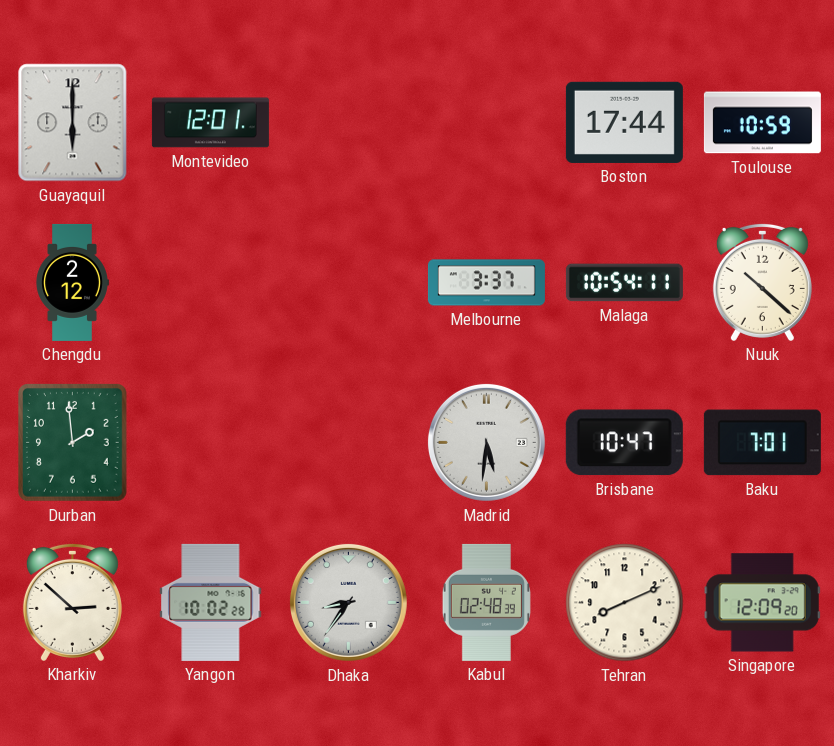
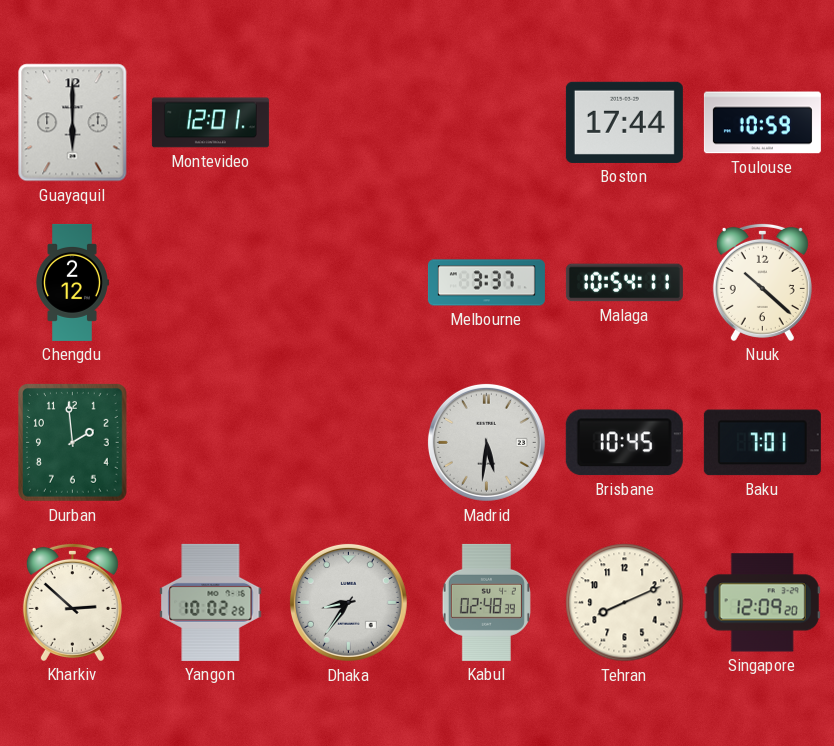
Brisbane: 10:47 -> 10:45 (624, 443)
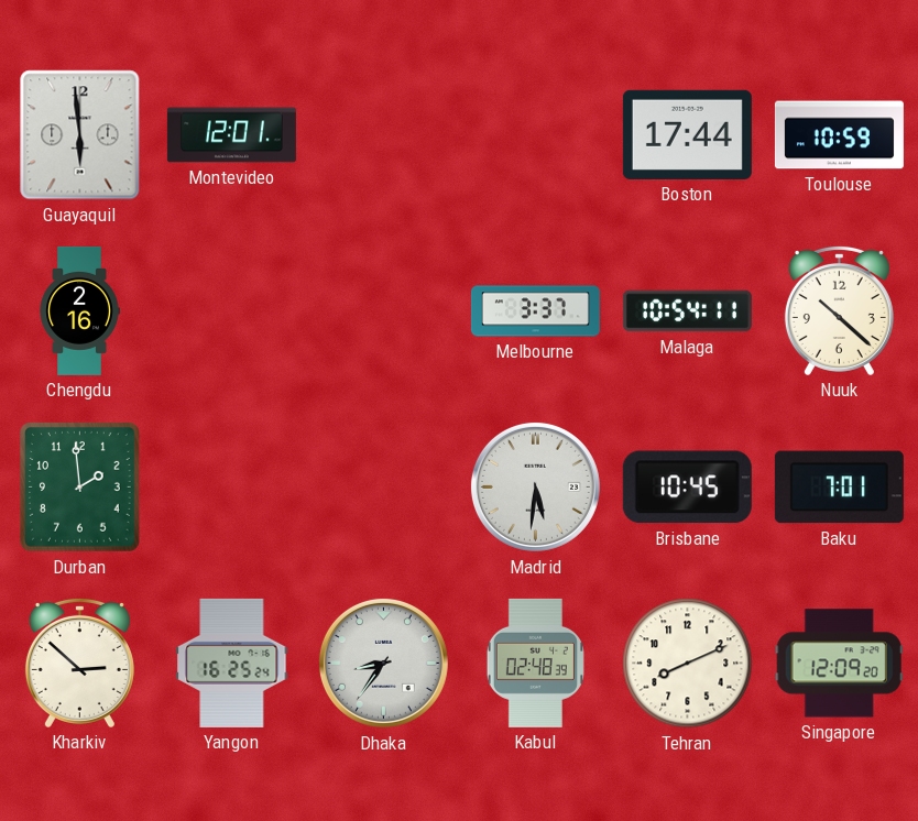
Guayaquil: 6:00 -> 5:59 (80, 135)
Chengdu: 2:12 -> 2:16 (79, 310)
Yangon: 10:02 -> 16:25 (232, 663)
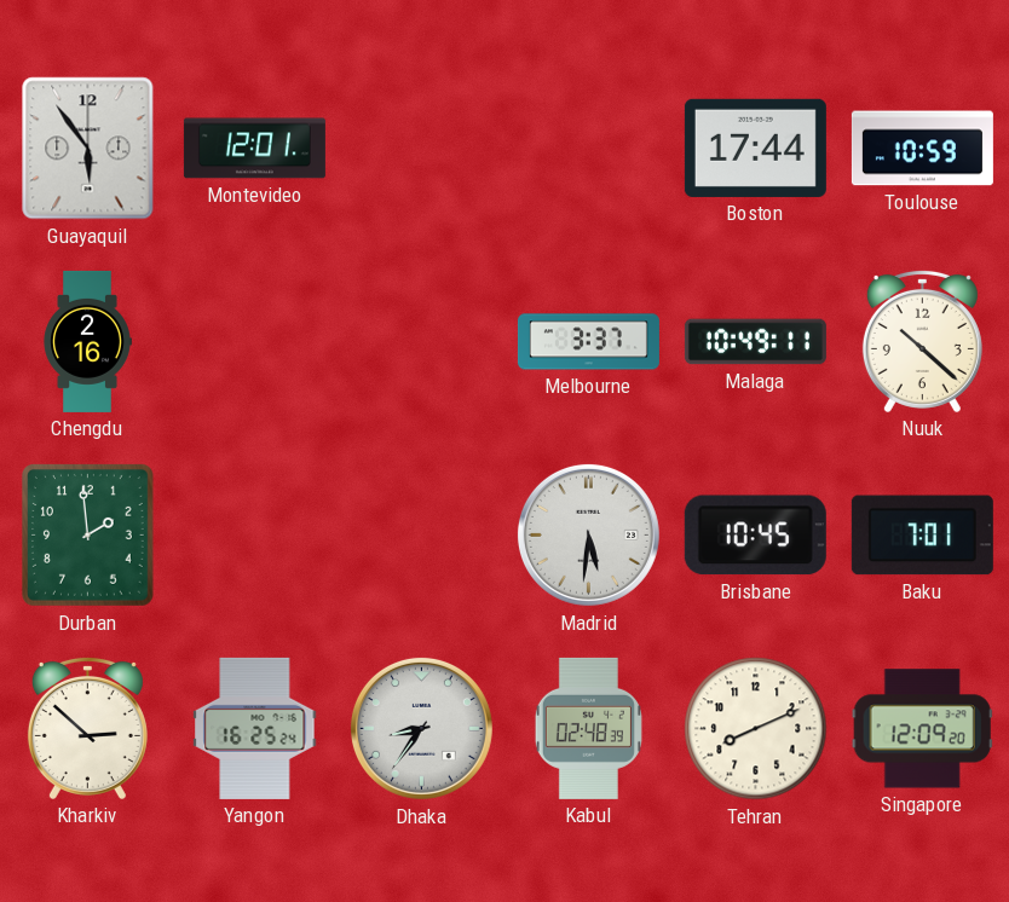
Guayaquil: 5:59 -> 5:54 (88, 149)
Malaga: 10:54 -> 10:49 (755, 342)
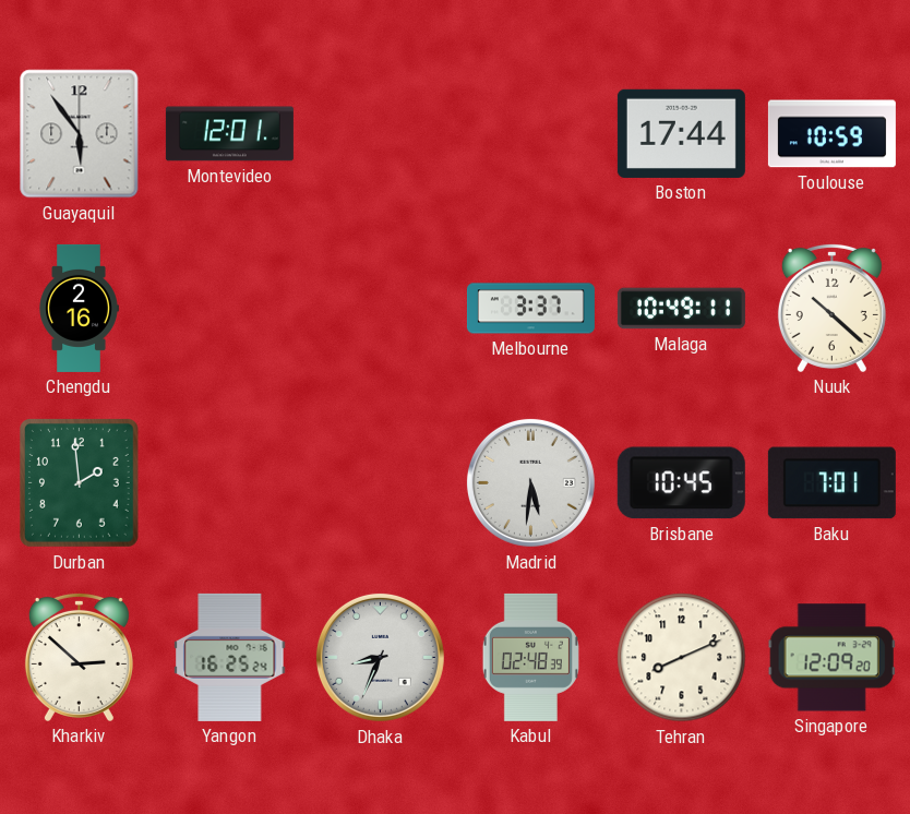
Dhaka: 8:36 -> 8:34 (380, 657)
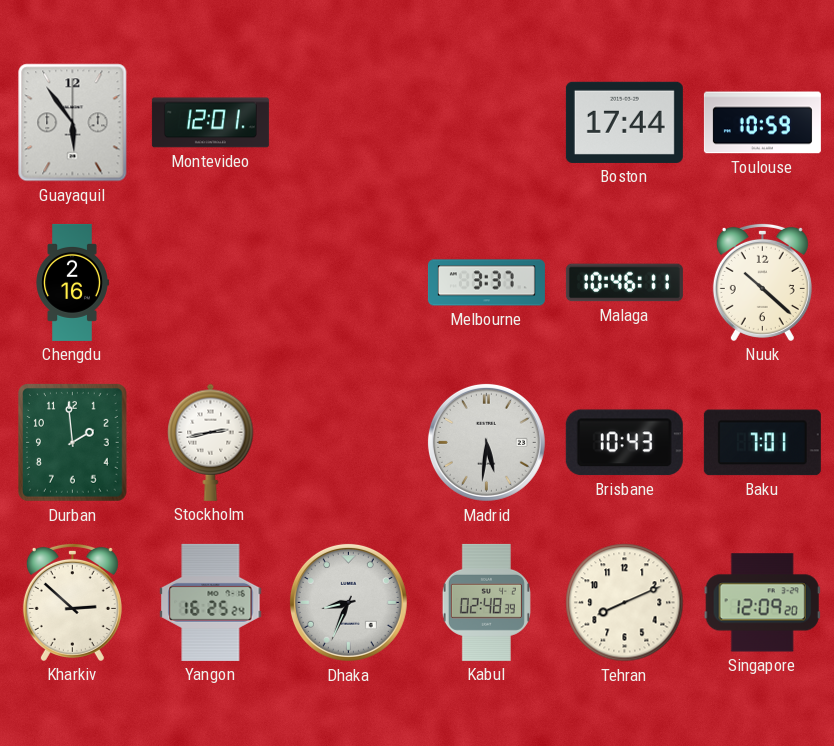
Malaga: 10:49 -> 10:46 (624, 283)
Stockholm: none -> 2:43 (211, 442)
Brisbane: 10:45 -> 10:43 (624, 443)
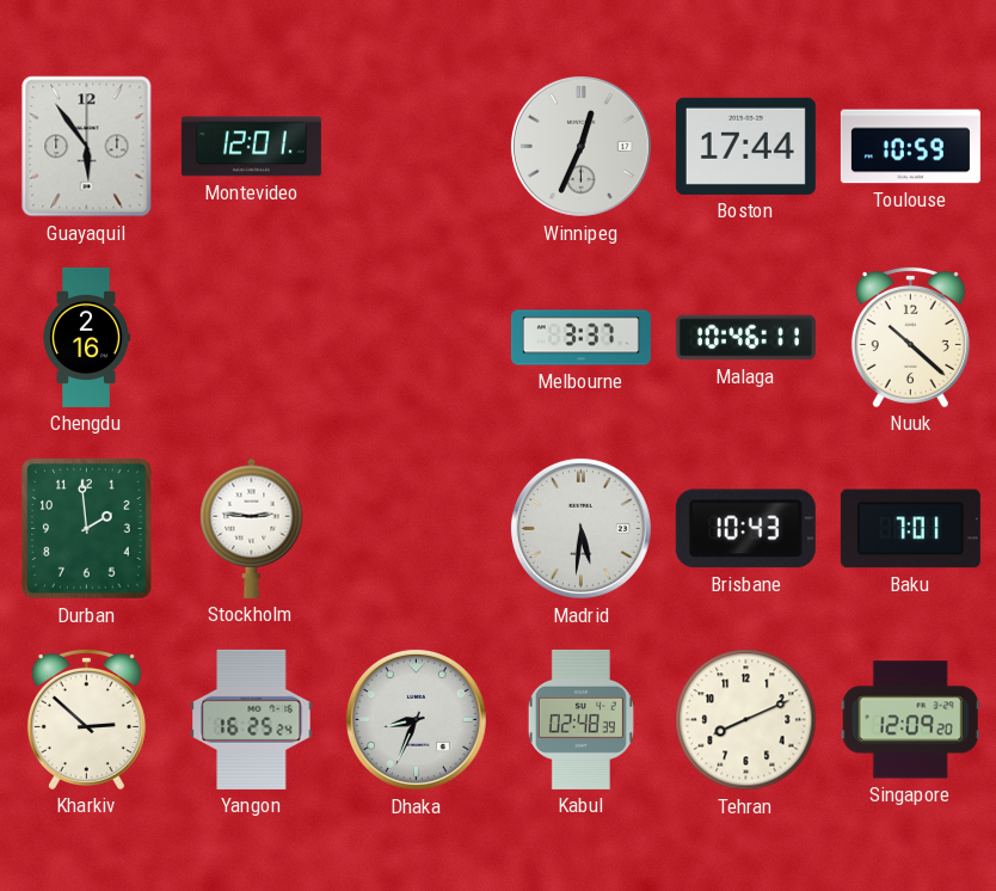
Winnipeg: none -> 12:34 (580, 146)
Stockholm: 2:43 -> 2:46 (252, 528)
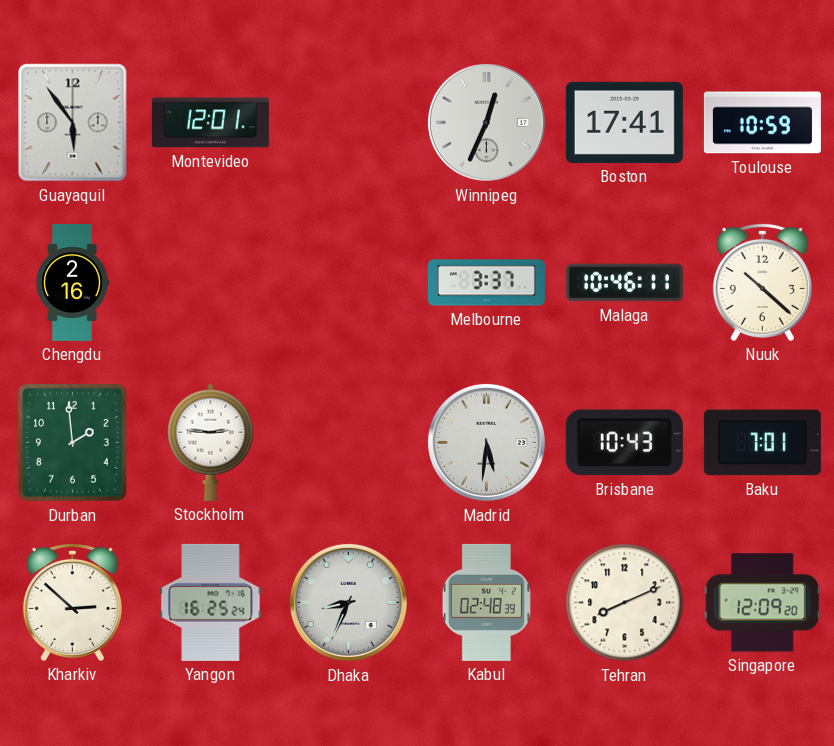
Boston: 17:44 -> 17:41 (624, 122)
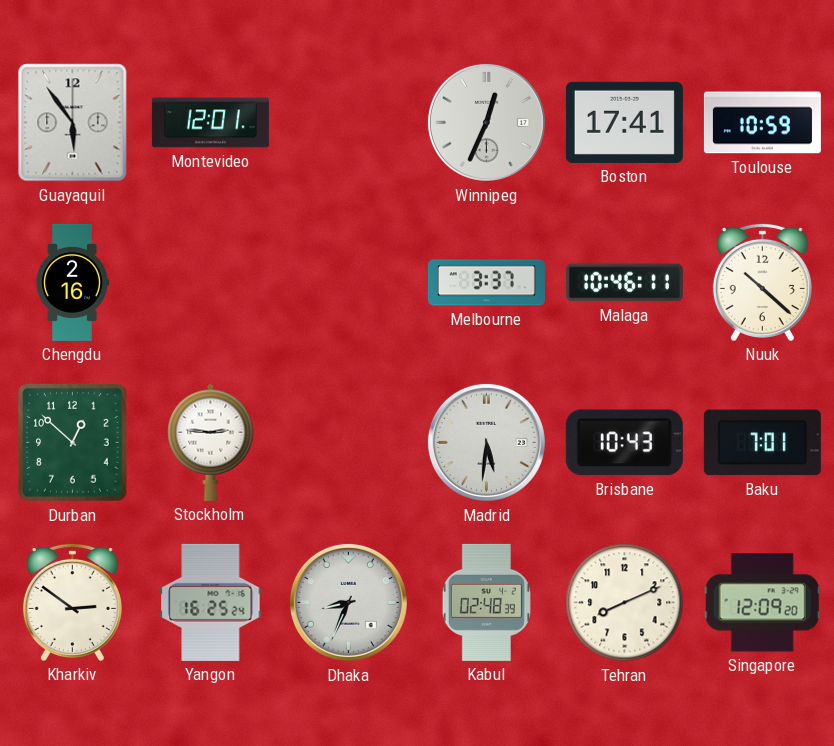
Durban: 1:59 -> 12:52 (73, 443)
Kharkiv: 2:52 -> 2:51 (72, 602)
